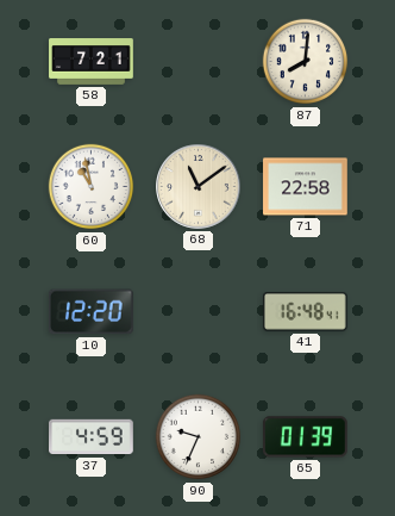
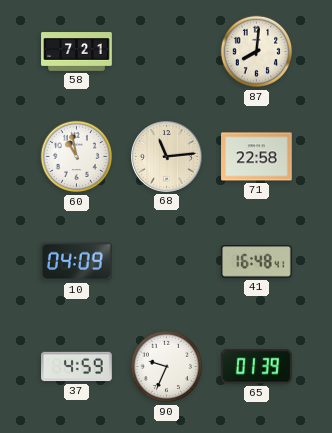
68: 11:09 -> 11:14 (167, 157)
10: 12:20 -> 04:09 (76, 262)
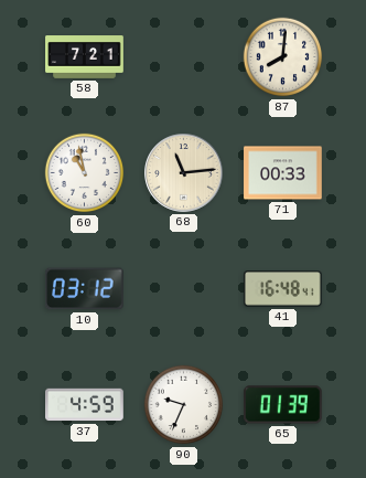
71: 22:58 -> 00:33 (283, 173)
10: 04:09 -> 03:12 (84, 289)
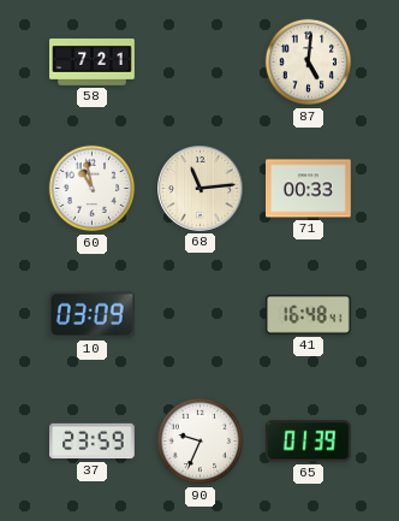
87: 8:01 -> 5:01 (309, 63)
10: 03:12 -> 03:09 (91, 315)
37: 4:59 -> 23:59 (93, 442)
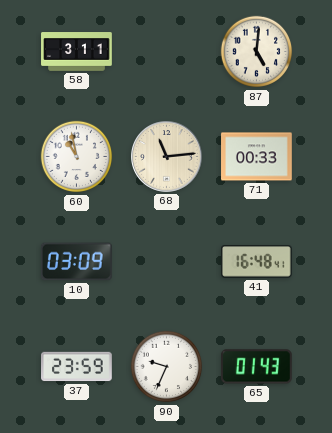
58: 7:21 -> 3:11 (77, 52)
65: 01:39 -> 01:43 (256, 367)
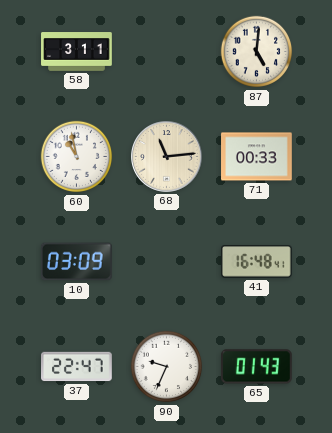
37: 23:59 -> 22:47 (77, 367)
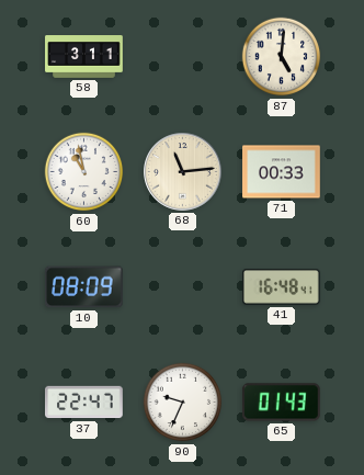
10: 03:09 -> 08:09 (83, 287)
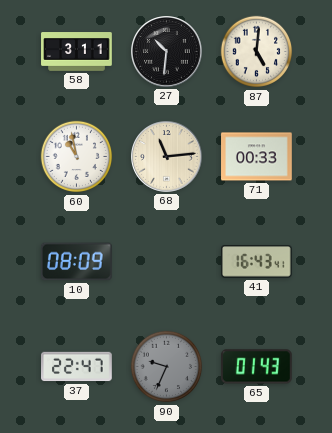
27: none -> 10:31 (167, 52)
41: 16:48 -> 16:43 (257, 262)
90 dial: white -> grey (167, 367)
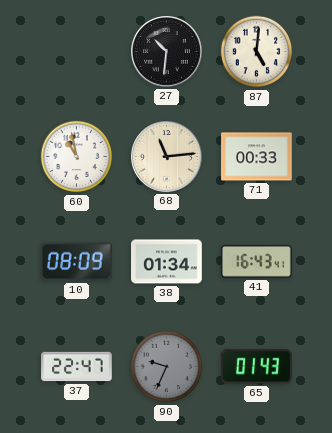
58: 3:11 -> none (77, 52)
38: none -> 01:34 (167, 262)
